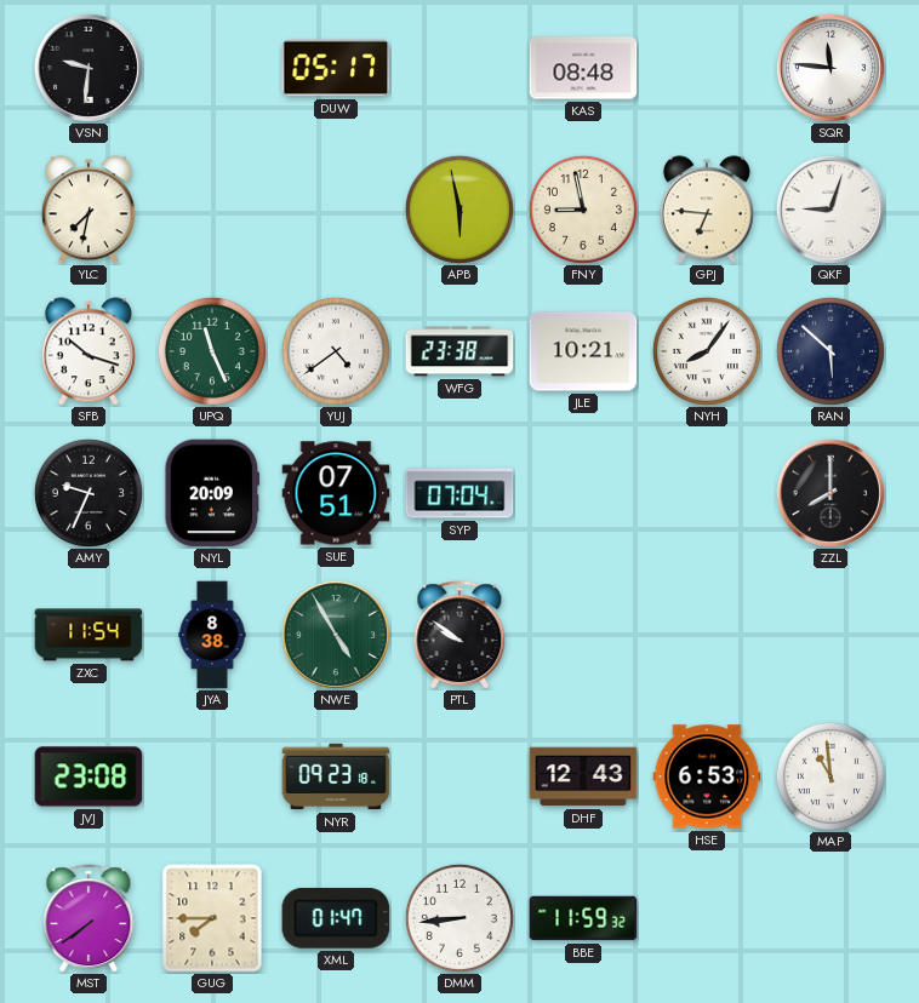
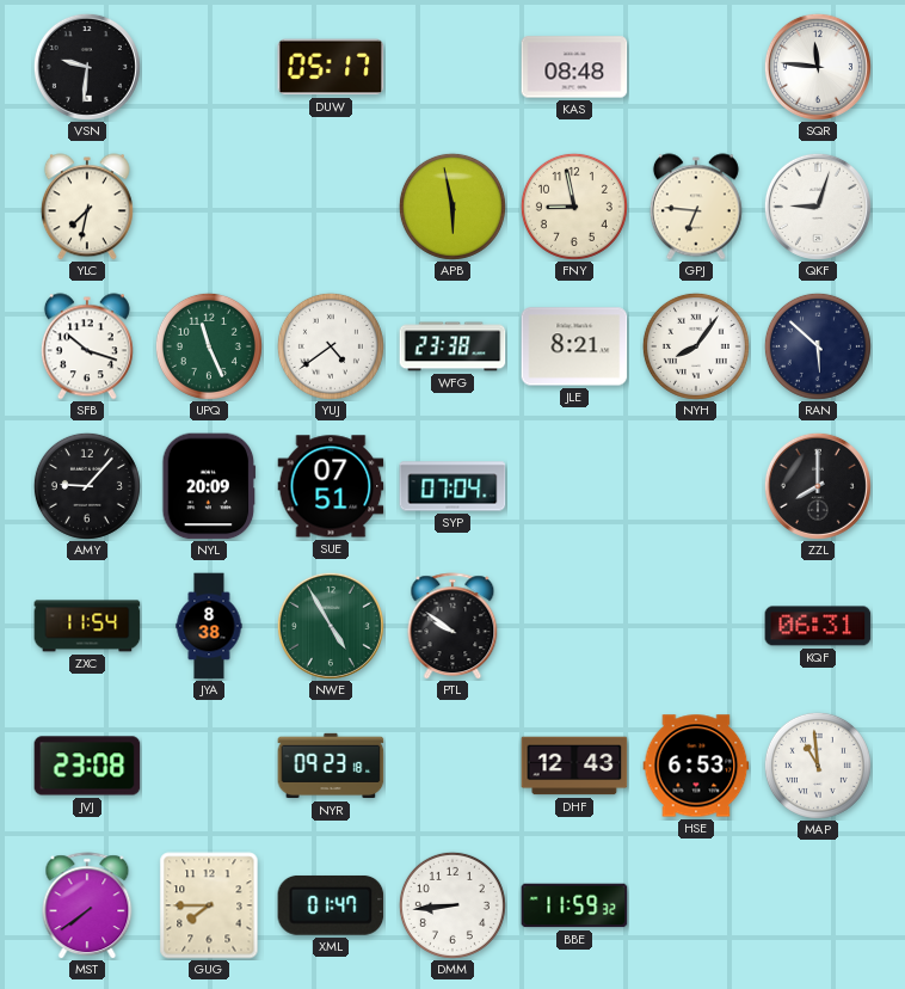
JLE: 10:21 -> 8:21 (574, 346)
AMY: 9:34 -> 9:07 (87, 486)
KQF: none -> 06:31 (818, 626)
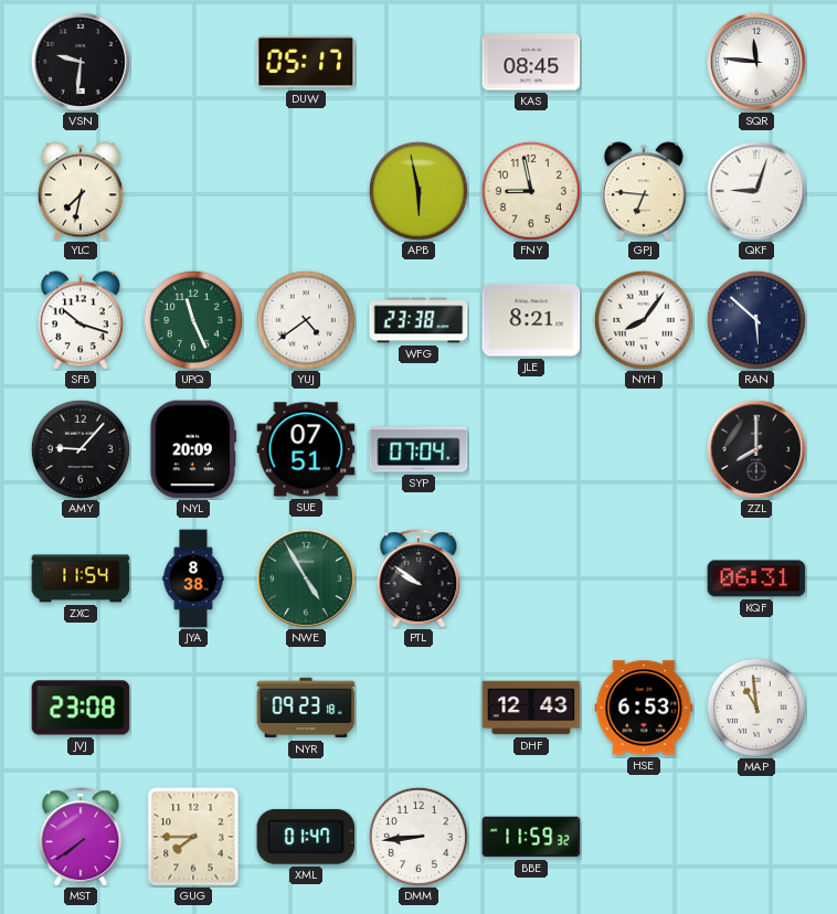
KAS: 08:48 -> 08:45 (531, 62)
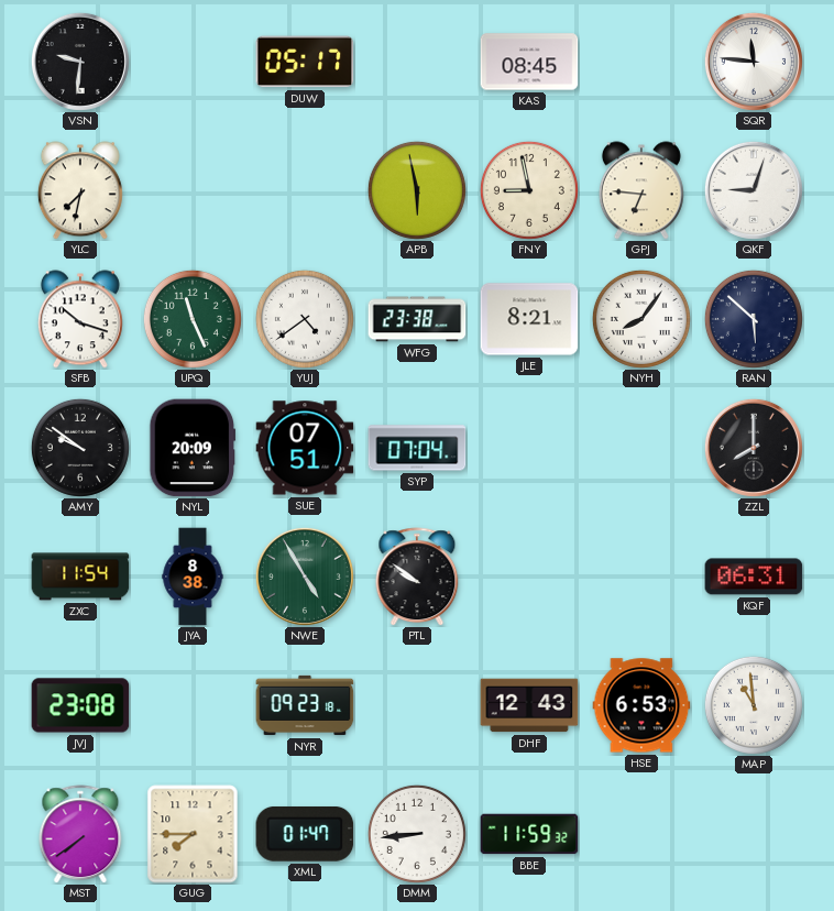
AMY: 9:07 -> 9:51 (80, 448)
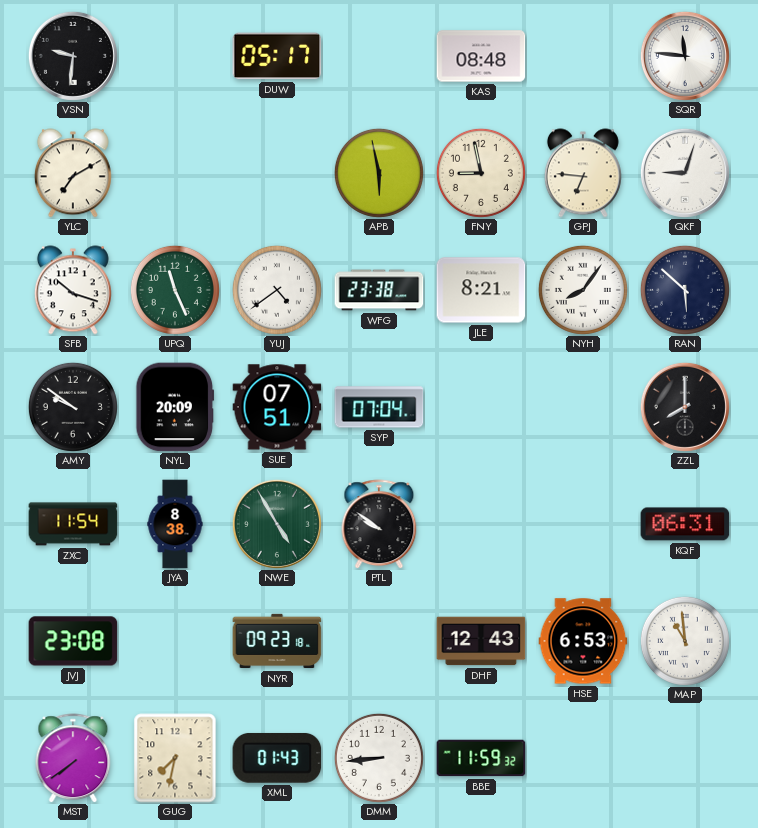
KAS: 08:45 -> 08:48 (481, 56)
YLC: 7:32 -> 7:10 (73, 173)
GUG: 7:45 -> 7:32 (175, 758)
XML: 01:47 -> 01:43 (277, 758)
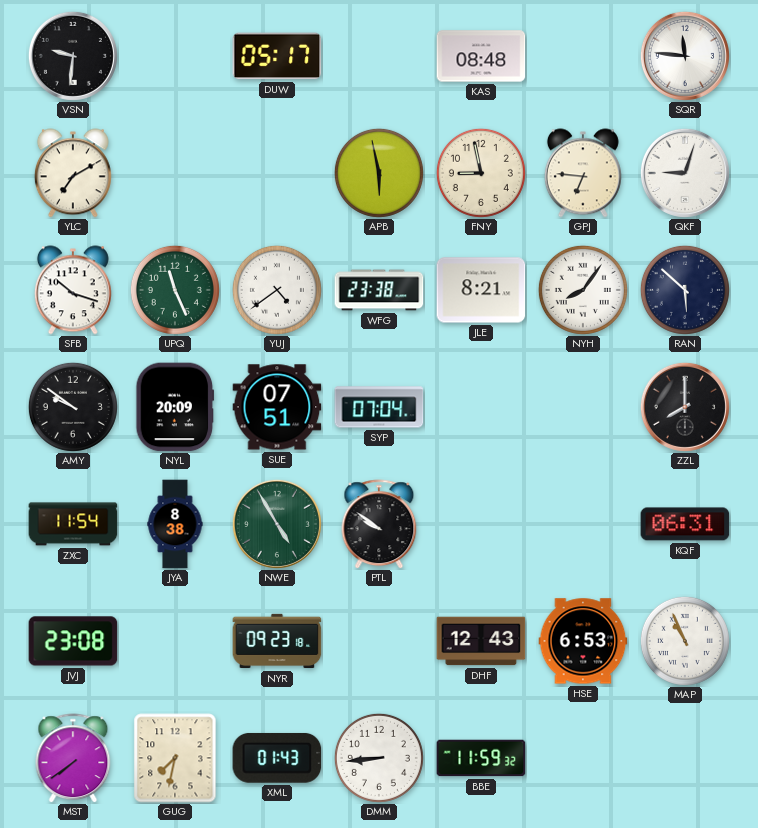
MAP: 10:59 -> 10:56 (685, 641)
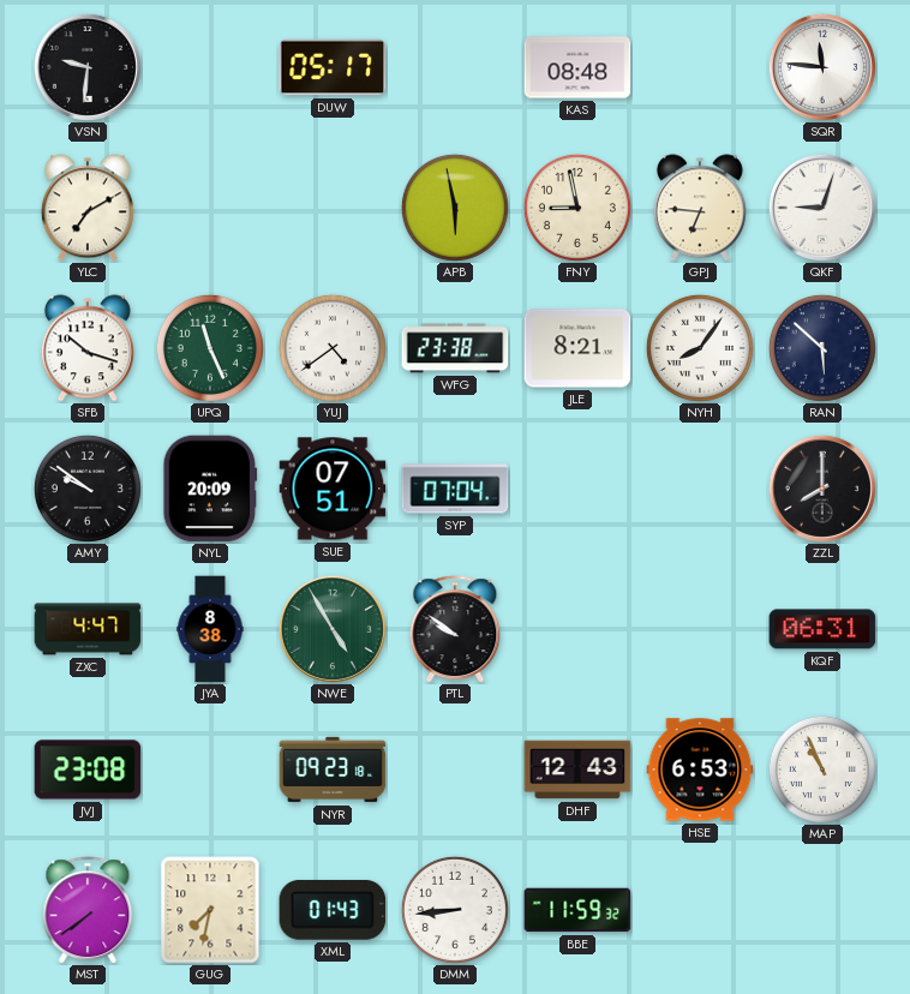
ZXC: 11:54 -> 4:47 (88, 629)
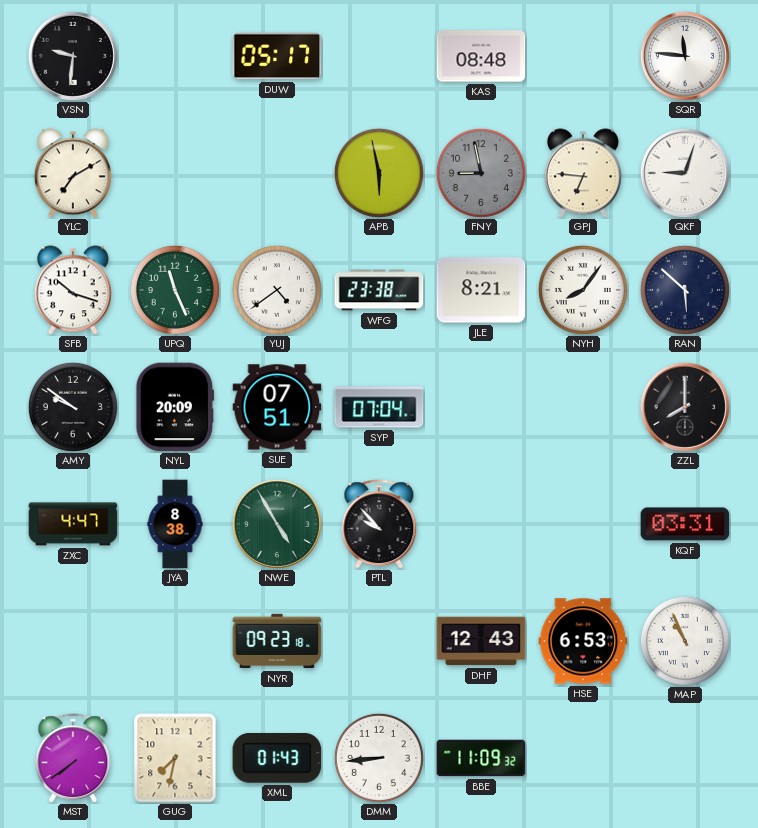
FNY dial: cream -> grey (481, 173)
PTL: 9:51 -> 9:53 (379, 524)
KQF: 06:31 -> 03:31 (685, 524)
JVJ: 23:08 -> none (88, 770)
BBE: 11:59 -> 11:09 (481, 758)
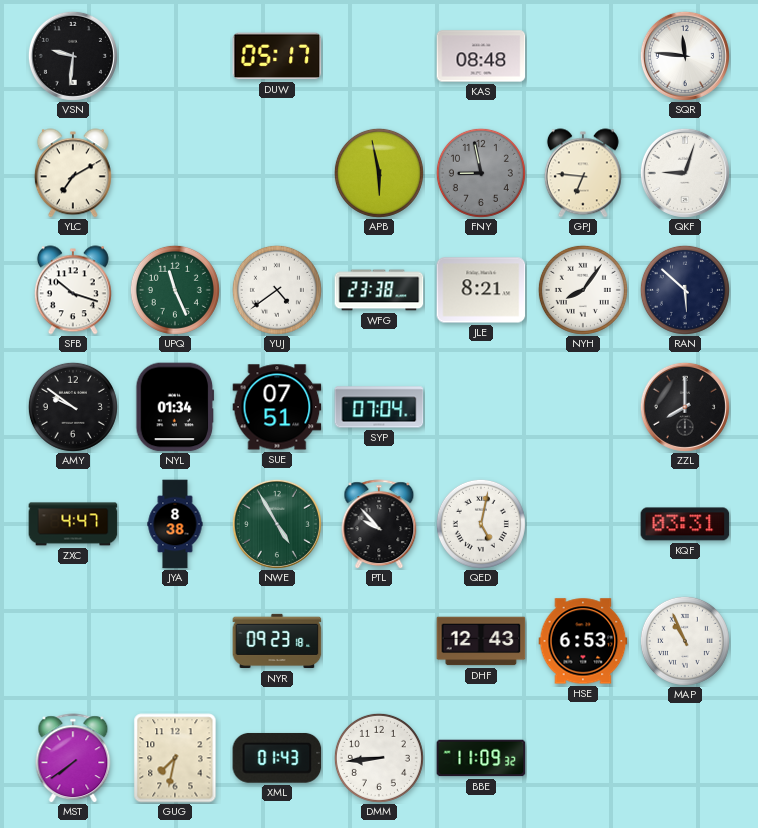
NYL: 20:09 -> 01:34 (175, 407)
QED: none -> 5:02 (481, 524)
